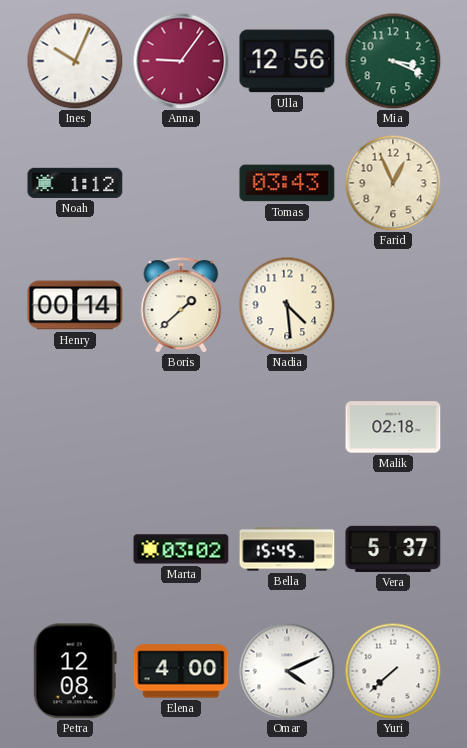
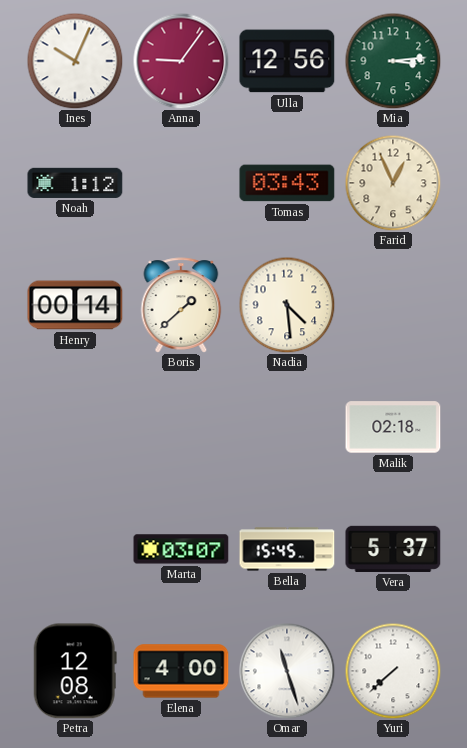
Mia: 3:19 -> 3:14 (393, 61)
Marta: 03:02 -> 03:07 (181, 549)
Omar: 4:11 -> 11:27 (287, 671)
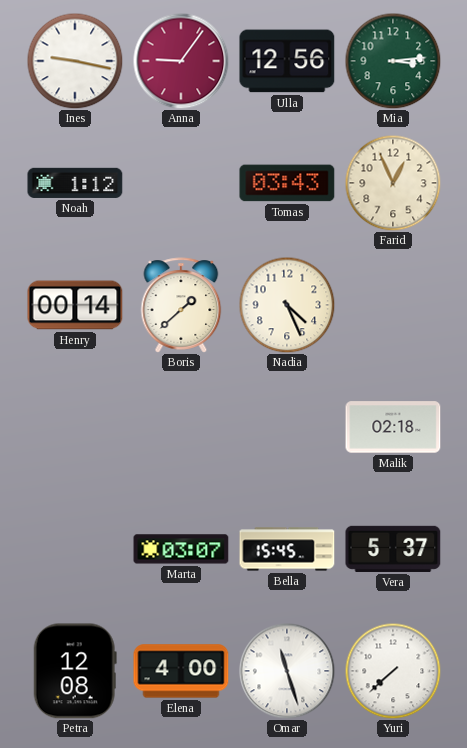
Ines: 10:04 -> 9:17 (75, 61)
Nadia: 4:29 -> 4:26 (287, 305)
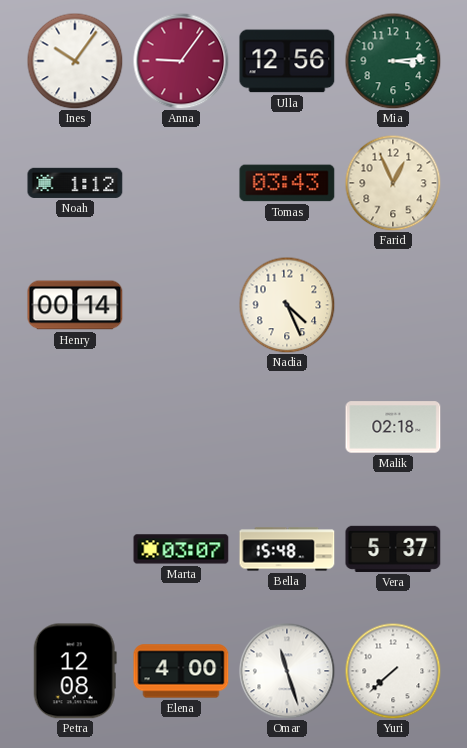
Ines: 9:17 -> 10:06 (75, 61)
Boris: 1:38 -> none (181, 305)
Bella: 15:45 -> 15:48 (287, 549)
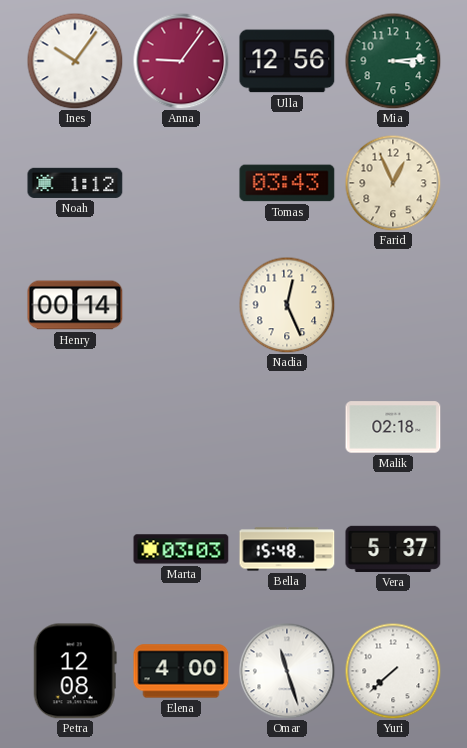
Nadia: 4:26 -> 12:26 (287, 305)
Marta: 03:07 -> 03:03 (181, 549)
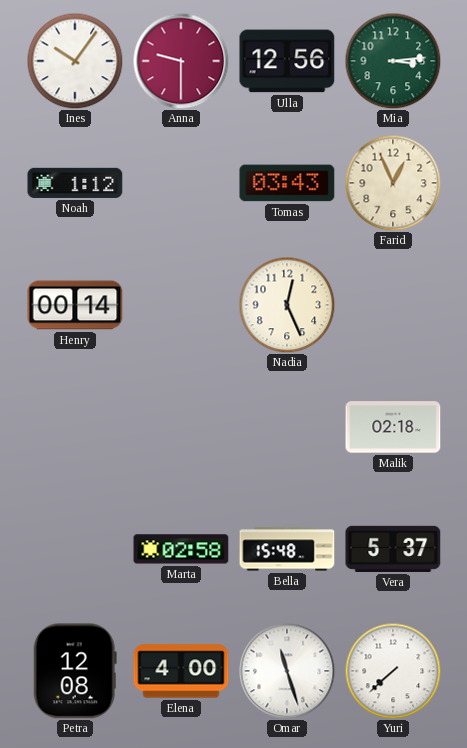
Anna: 9:06 -> 9:30 (181, 61)
Marta: 03:03 -> 02:58 (181, 549)
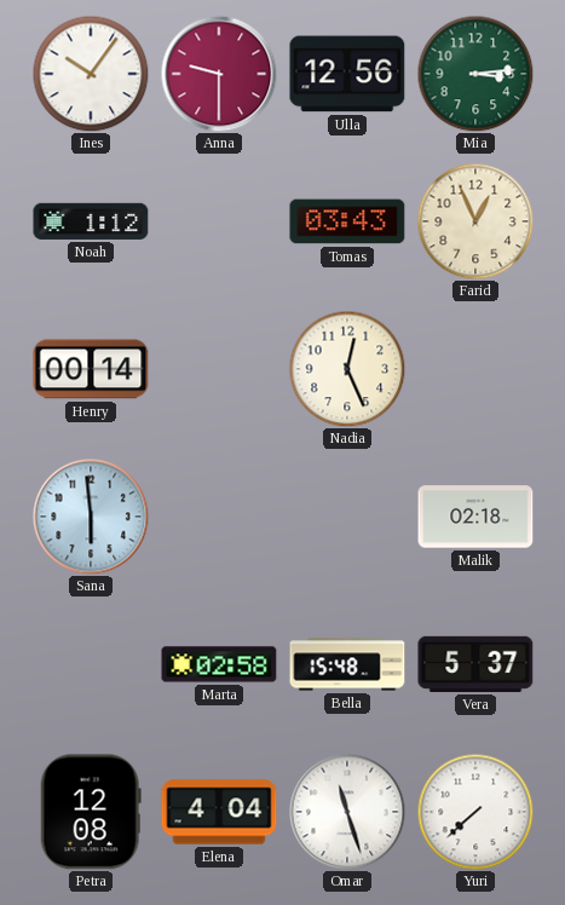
Sana: none -> 5:59 (91, 517)
Elena: 4:00 -> 4:04 (219, 812)
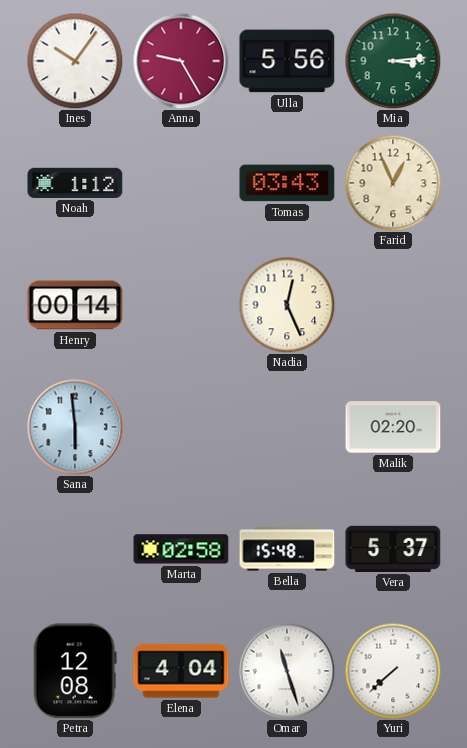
Anna: 9:30 -> 9:25 (181, 61)
Ulla: 12:56 -> 5:56 (287, 61)
Malik: 02:18 -> 02:20 (393, 427)
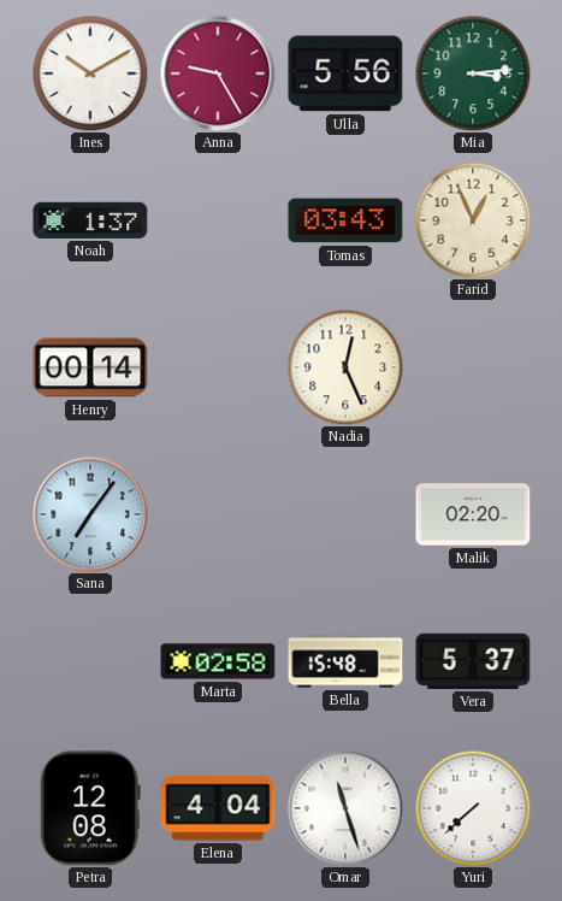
Ines: 10:06 -> 10:10 (90, 73)
Noah: 1:12 -> 1:37 (90, 220)
Sana: 5:59 -> 7:06 (90, 514)
